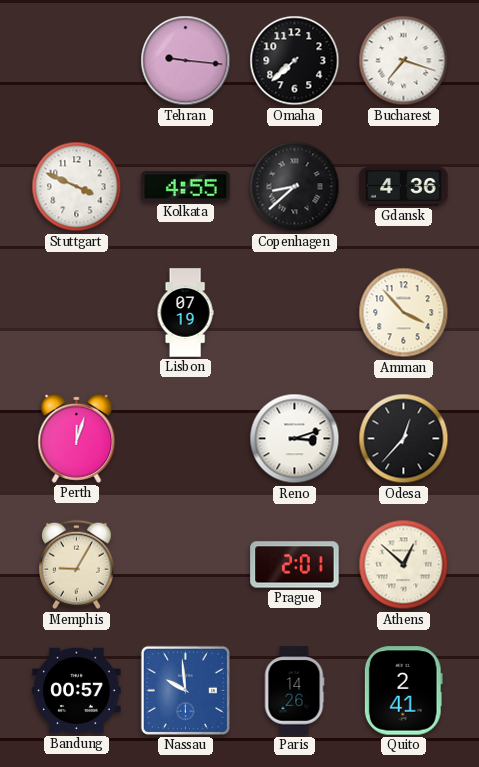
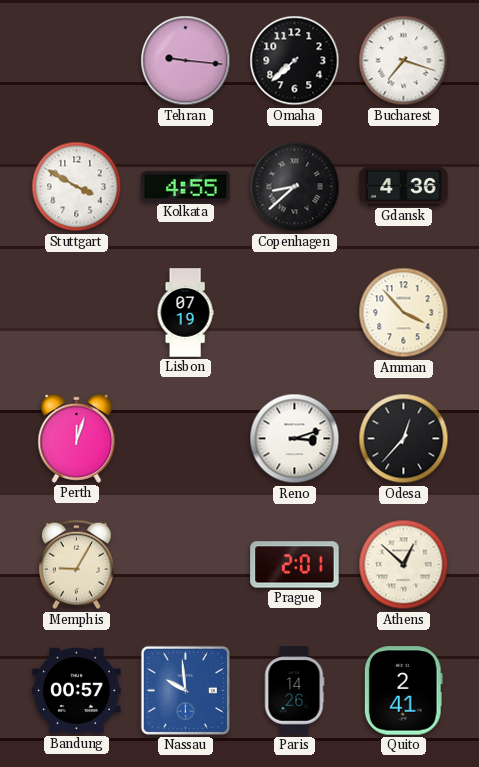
Stuttgart: 3:49 -> 3:50 (77, 187)
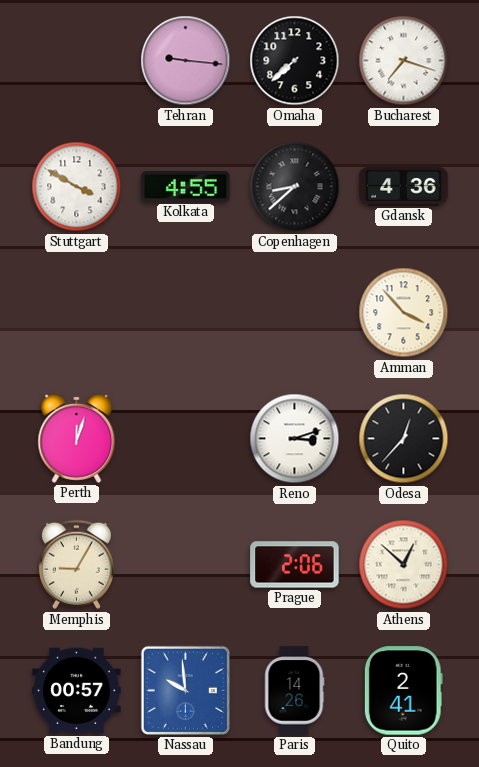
Lisbon: 07:19 -> none (185, 313)
Prague: 2:01 -> 2:06 (295, 565)
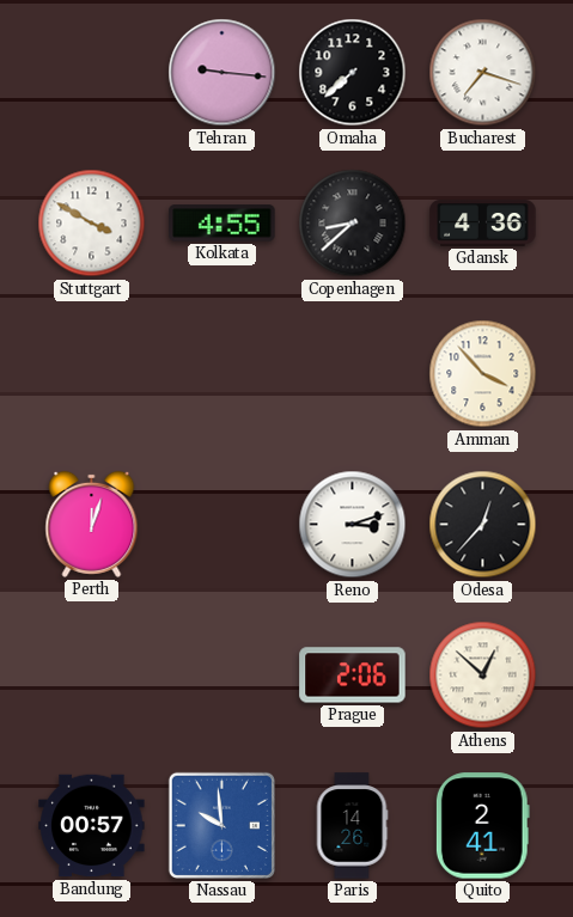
Memphis: 9:05 -> none (76, 565)
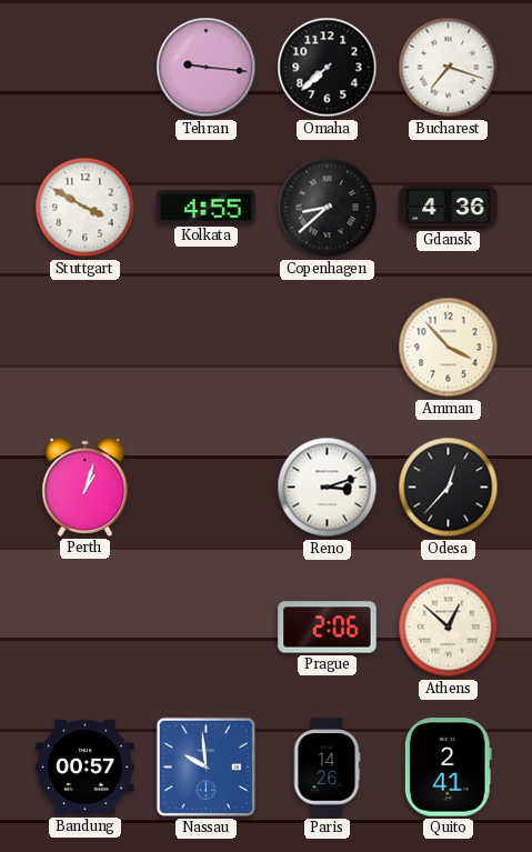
Perth: 12:03 -> 1:03 (86, 487)
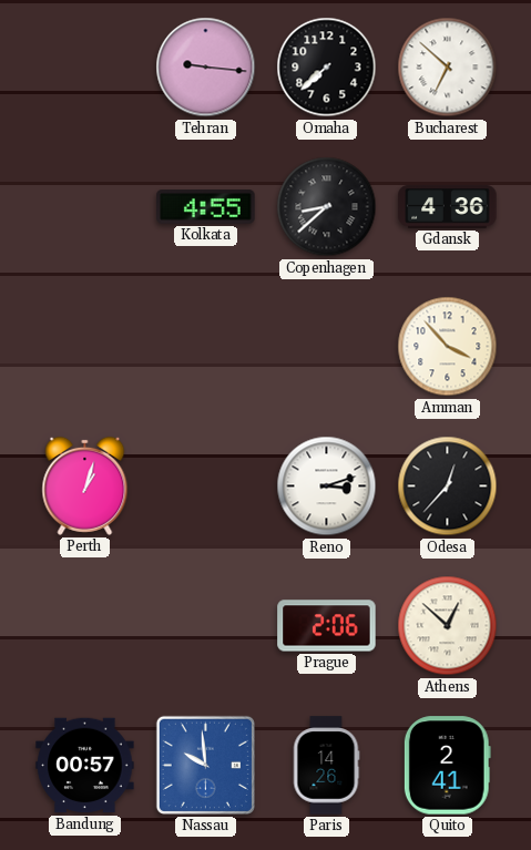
Bucharest: 7:18 -> 6:52 (448, 68)
Stuttgart: 3:50 -> none (86, 208)
